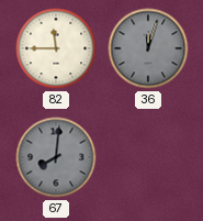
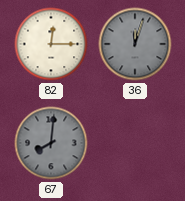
82: 11:45 -> 12:15 (51, 44)
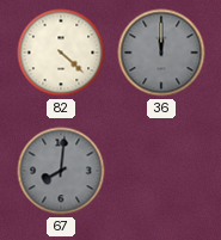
82: 12:15 -> 4:22 (61, 53)
36: 12:03 -> 12:00 (161, 53)
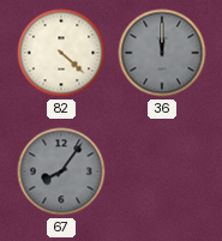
67: 8:01 -> 8:06 (61, 171)
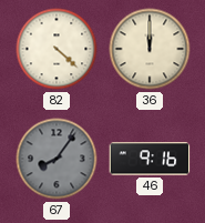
36 dial: grey -> cream (150, 49)
46: none -> 9:16 (150, 159)
